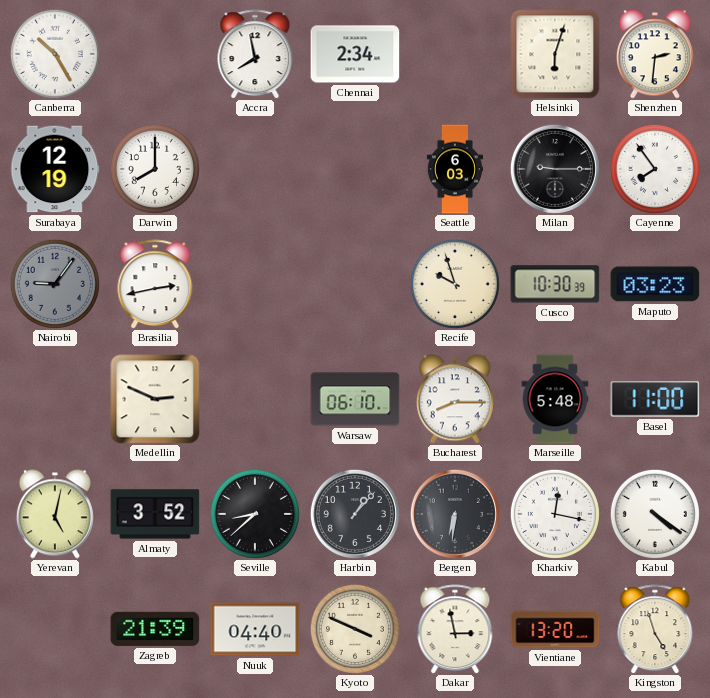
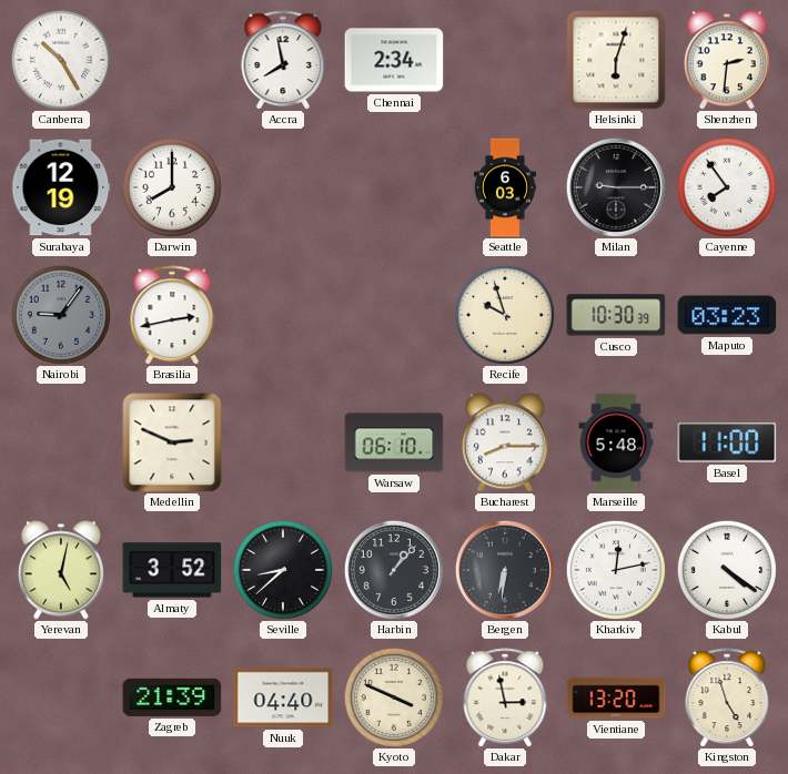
Kharkiv: 12:17 -> 12:13 (616, 570)
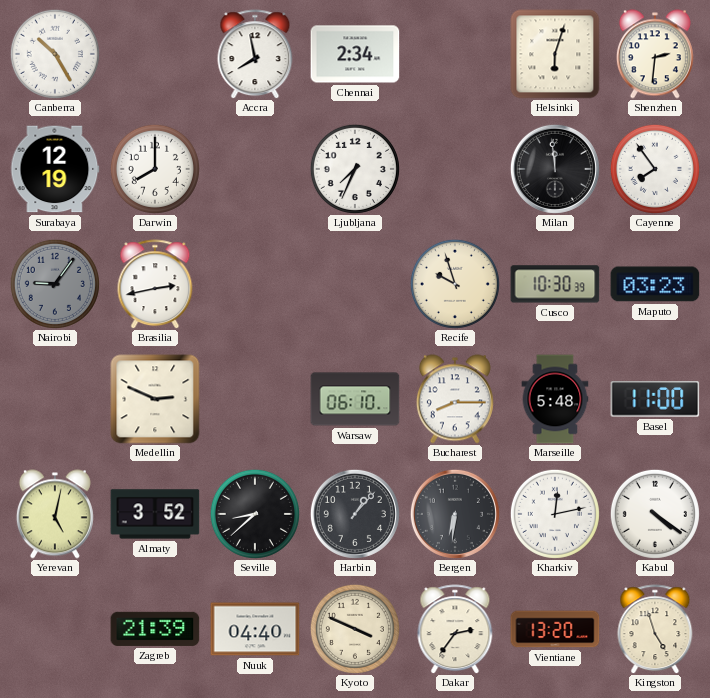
Ljubljana: none -> 7:34 (355, 169)
Seattle: 6:03 -> none (504, 187)
Milan: 9:15 -> 11:59 (555, 169)
Dakar: 2:58 -> 2:36 (455, 629)
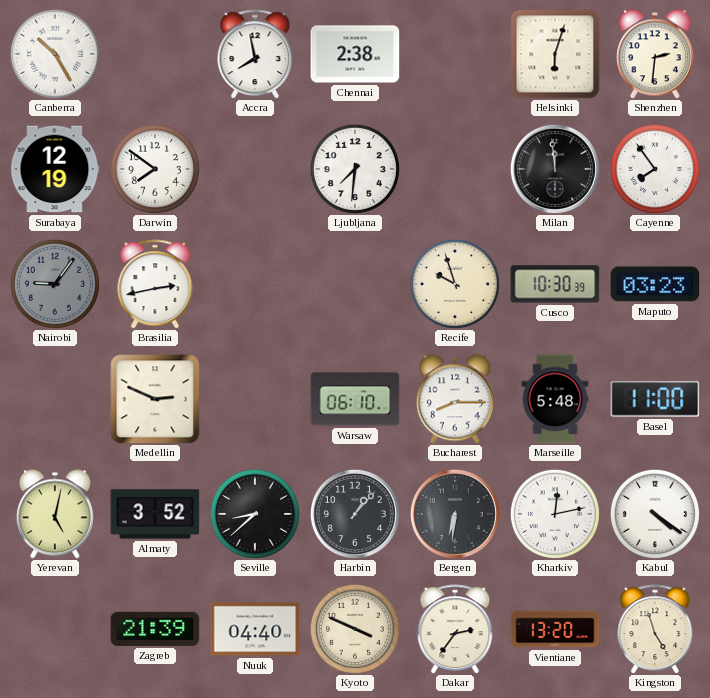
Chennai: 2:34 -> 2:38 (355, 54)
Darwin: 8:00 -> 7:51 (155, 169)
Ljubljana: 7:34 -> 7:31 (355, 169)
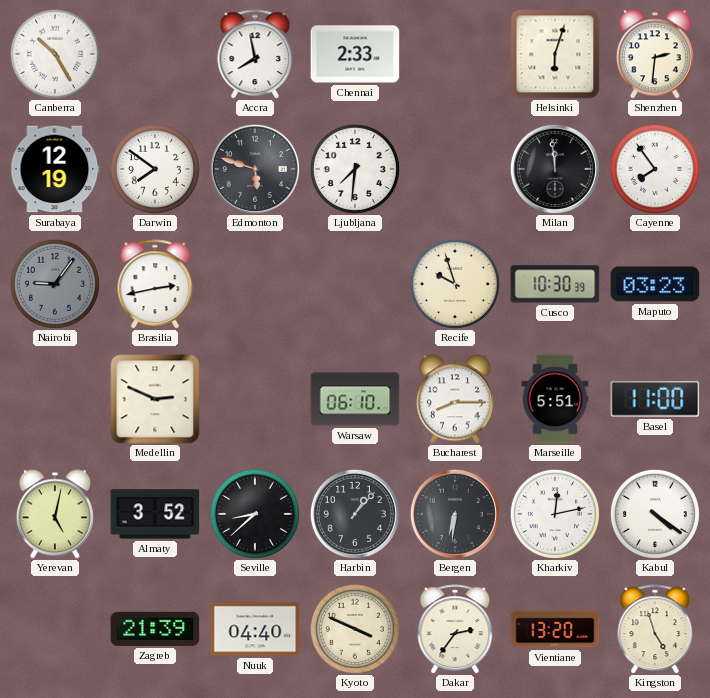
Chennai: 2:38 -> 2:33 (355, 54)
Edmonton: none -> 5:48 (255, 169)
Marseille: 5:48 -> 5:51 (555, 399)
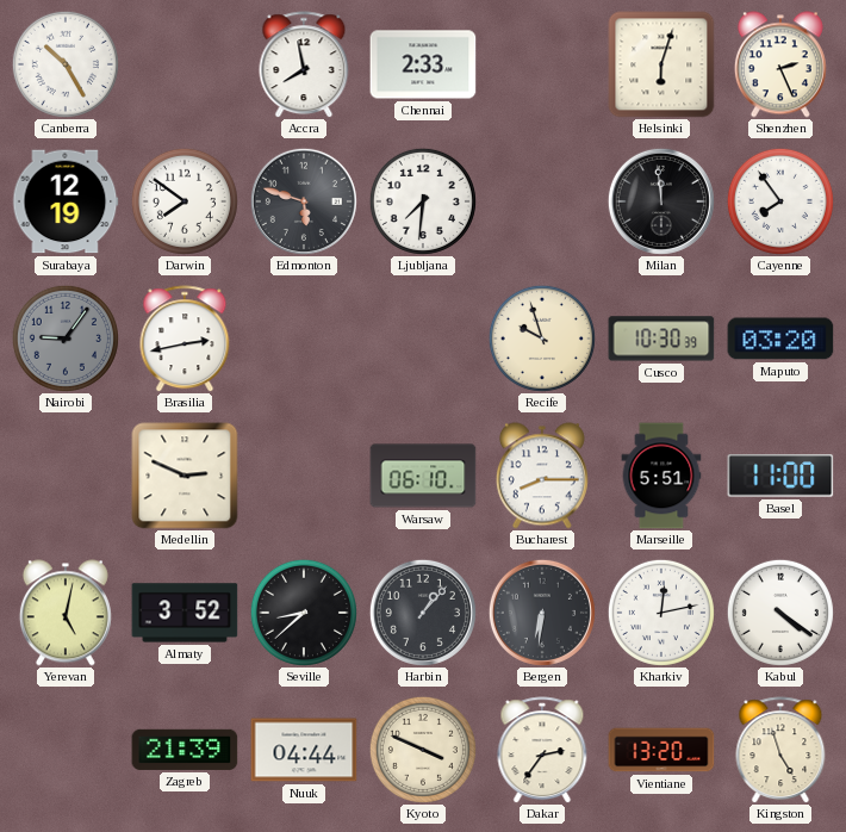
Shenzhen: 2:31 -> 2:26 (780, 64)
Maputo: 03:23 -> 03:20 (780, 339)
Nuuk: 04:40 -> 04:44 (304, 750)
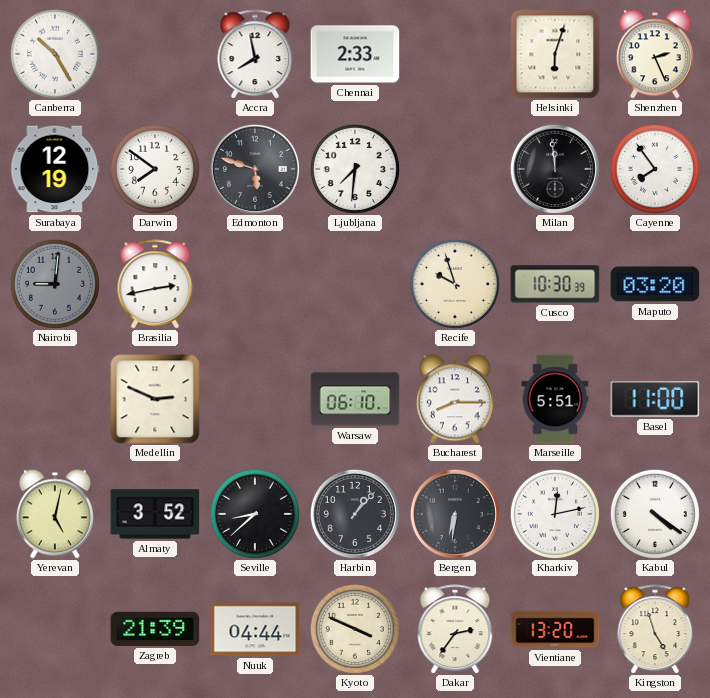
Nairobi: 9:06 -> 9:01 (55, 284)
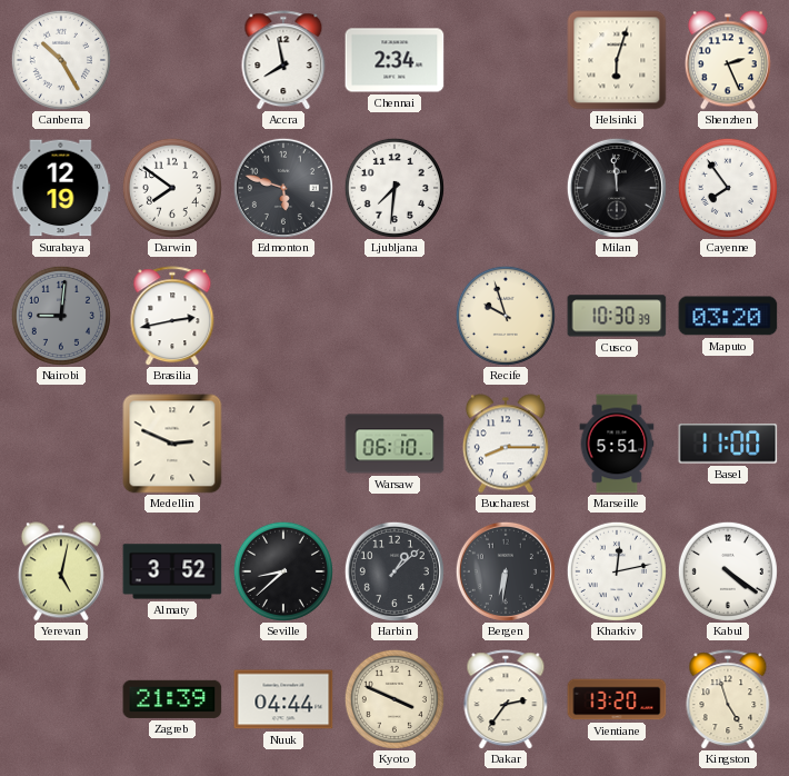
Chennai: 2:33 -> 2:34 (394, 60)
Harbin: 1:07 -> 1:08 (394, 571)
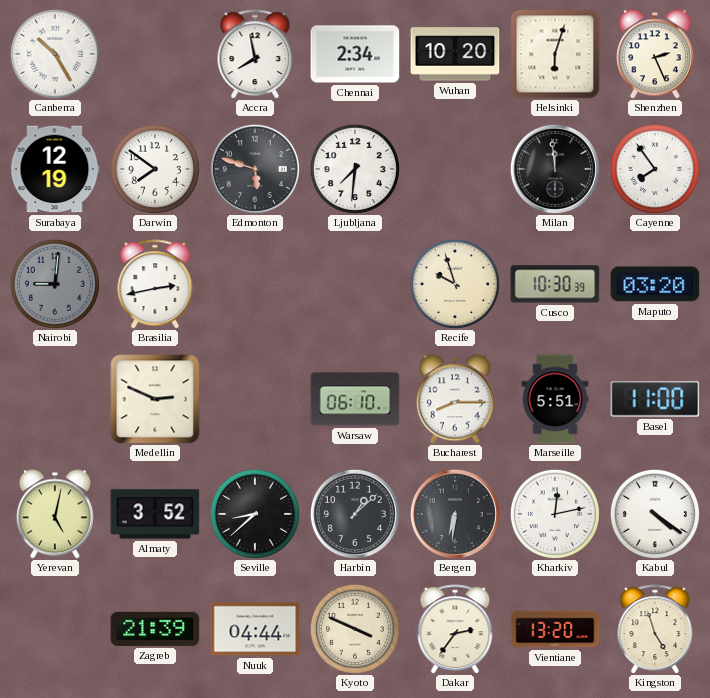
Wuhan: none -> 10:20 (455, 54)
